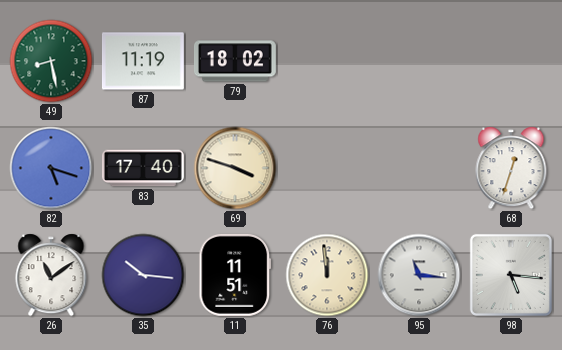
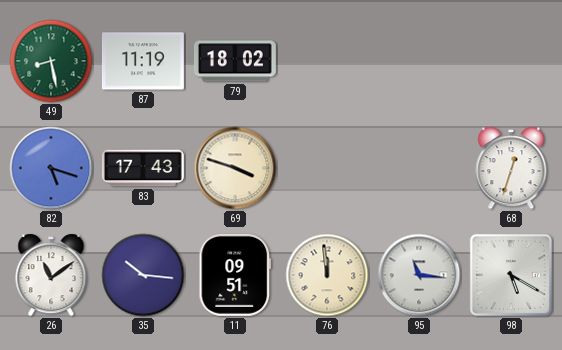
83: 17:40 -> 17:43 (143, 168)
11: 11:51 -> 09:51 (235, 275)
98: 5:16 -> 5:20 (511, 275)
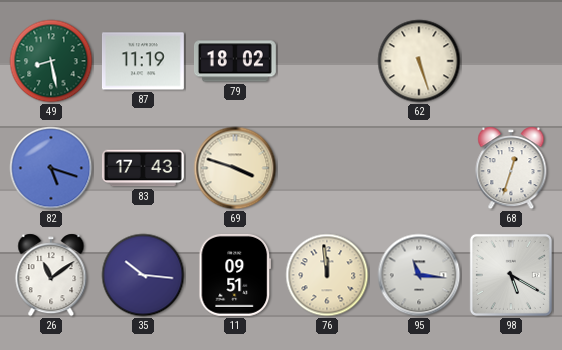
62: none -> 5:27 (419, 61)
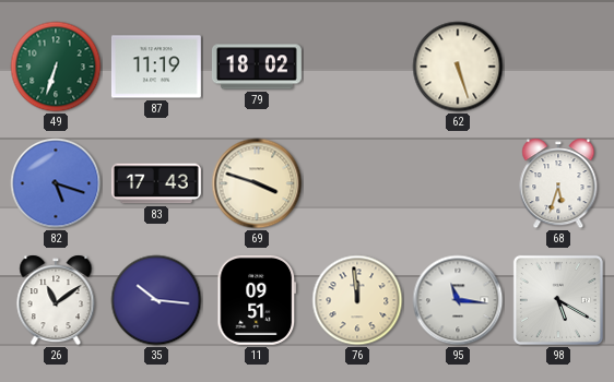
49: 8:28 -> 6:33 (56, 67)
68: 12:33 -> 5:33 (558, 183)
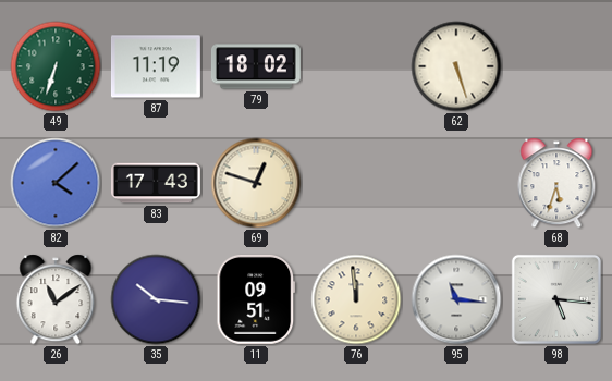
82: 5:18 -> 4:08 (56, 183)
69: 3:48 -> 12:48 (256, 183)
98: 5:20 -> 5:16 (556, 299)
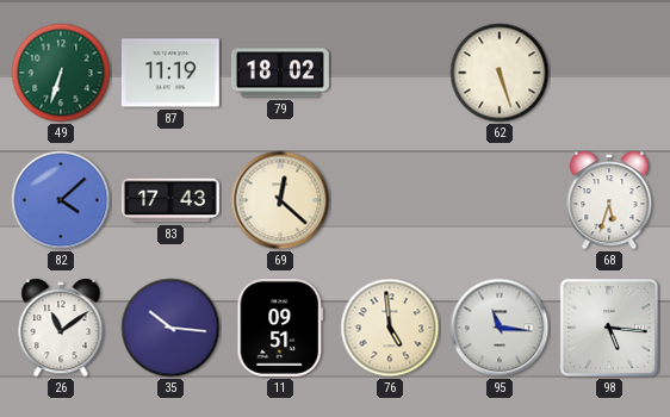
69: 12:48 -> 12:22 (280, 200)
76: 11:59 -> 4:59 (390, 328)
